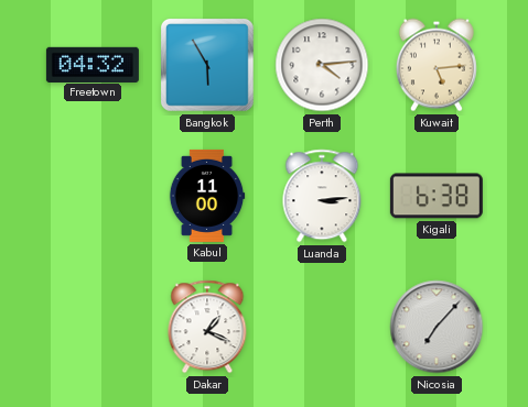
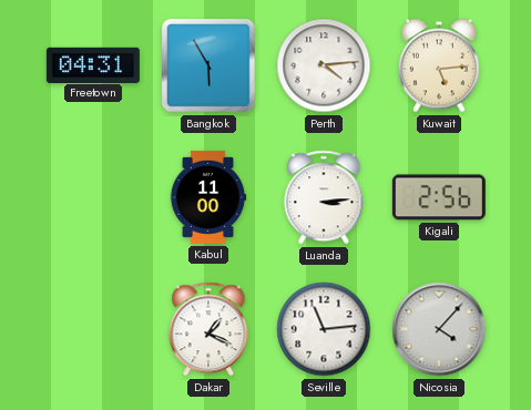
Freetown: 04:32 -> 04:31 (93, 64)
Kigali: 6:38 -> 2:56 (439, 197)
Seville: none -> 11:14 (324, 329)
Nicosia: 7:07 -> 4:07 (439, 329)
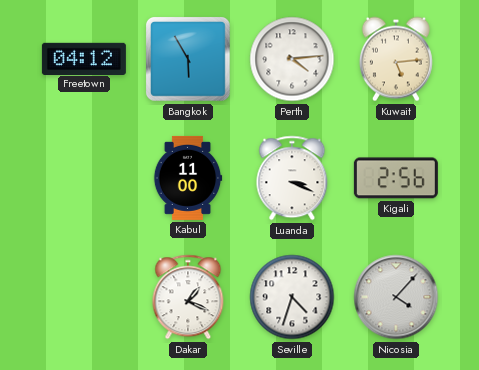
Freetown: 04:31 -> 04:12 (84, 58)
Luanda: 3:14 -> 3:19 (292, 178)
Seville: 11:14 -> 4:33 (292, 297)
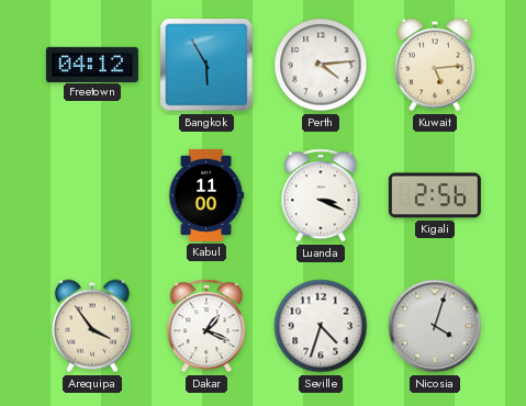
Arequipa: none -> 3:54 (92, 326)
Nicosia: 4:07 -> 4:03 (435, 326)
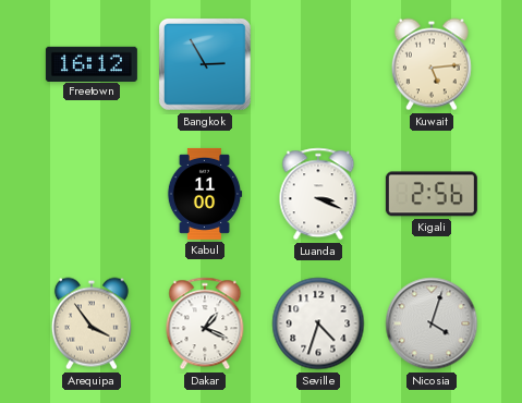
Freetown: 04:12 -> 16:12 (92, 63)
Bangkok: 5:55 -> 2:55 (206, 65)
Perth: 4:14 -> none (321, 65)
